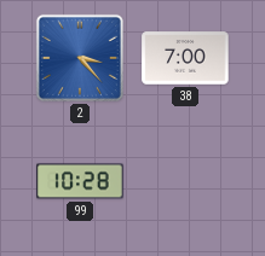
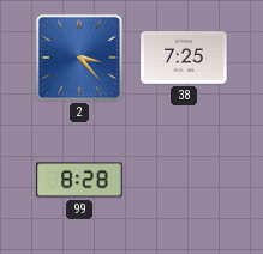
38: 7:00 -> 7:25 (184, 58)
99: 10:28 -> 8:28 (79, 180)
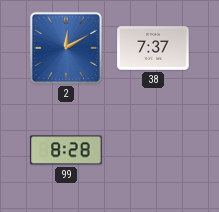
2: 3:23 -> 12:10 (66, 48)
38: 7:25 -> 7:37 (153, 48)
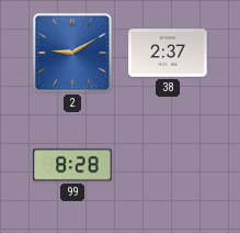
2: 12:10 -> 9:10 (72, 53)
38: 7:37 -> 2:37 (168, 53)
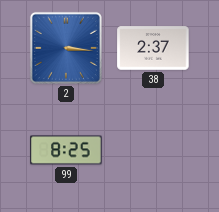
2: 9:10 -> 3:16 (66, 48)
99: 8:28 -> 8:25 (66, 150)
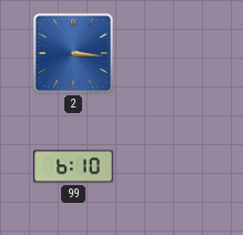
38: 2:37 -> none (153, 48)
99: 8:25 -> 6:10 (73, 166)
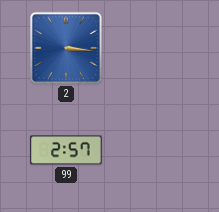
99: 6:10 -> 2:57 (66, 150)
